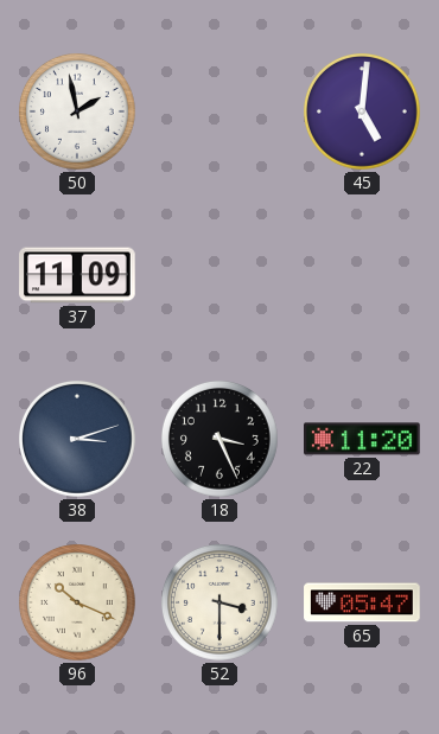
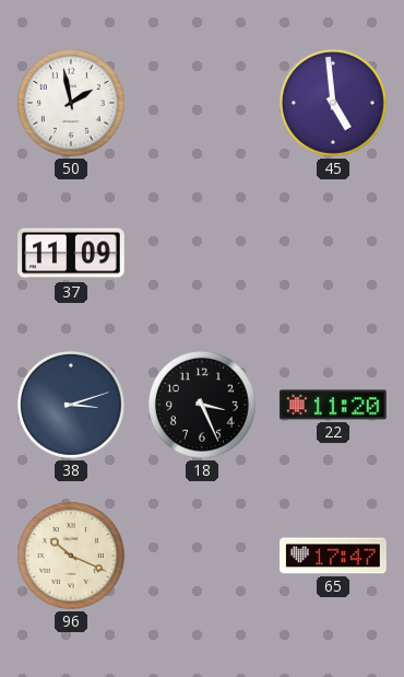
45: 5:01 -> 4:59 (334, 104)
52: 3:30 -> none (221, 604)
65: 05:47 -> 17:47 (333, 556)
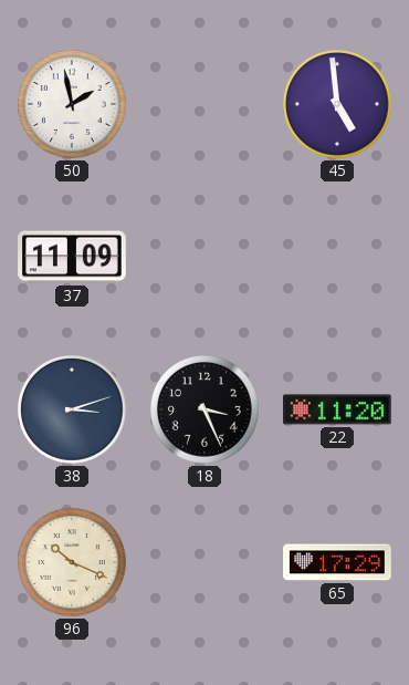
65: 17:47 -> 17:29 (337, 562)
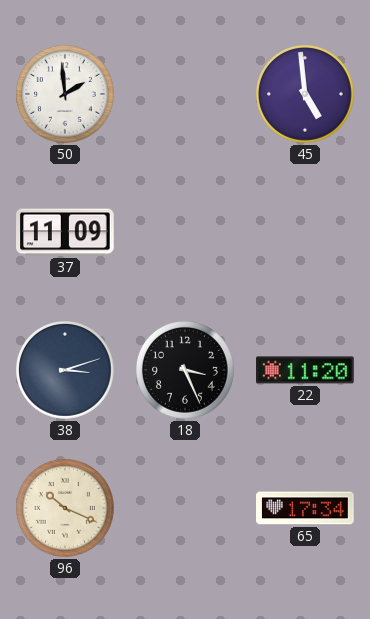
50: 1:58 -> 1:59 (66, 95)
65: 17:29 -> 17:34 (305, 508)
